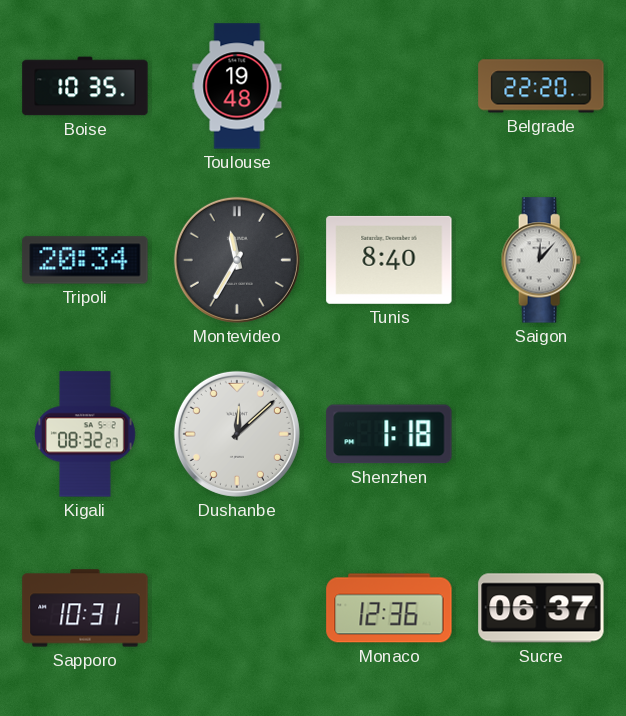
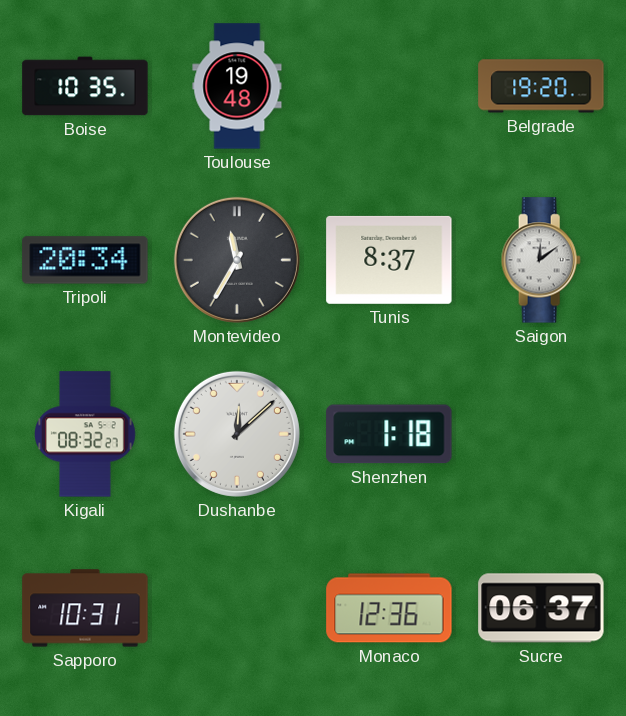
Belgrade: 22:20 -> 19:20 (541, 86)
Tunis: 8:40 -> 8:37 (389, 260)
Saigon: 12:07 -> 12:09 (541, 260)
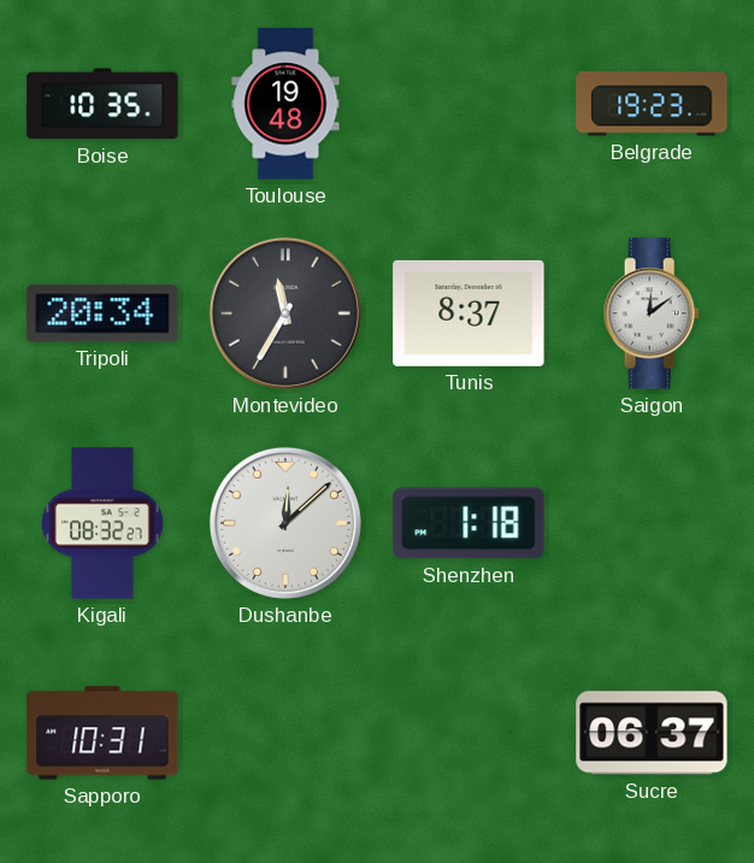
Belgrade: 19:20 -> 19:23 (652, 104)
Monaco: 12:36 -> none (389, 608)
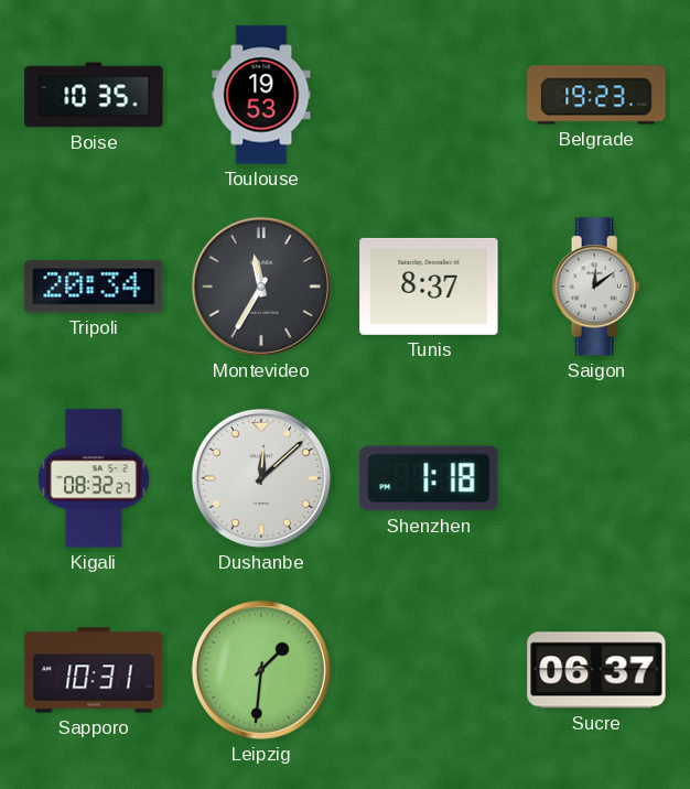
Toulouse: 19:48 -> 19:53 (261, 95)
Leipzig: none -> 1:31 (261, 670)
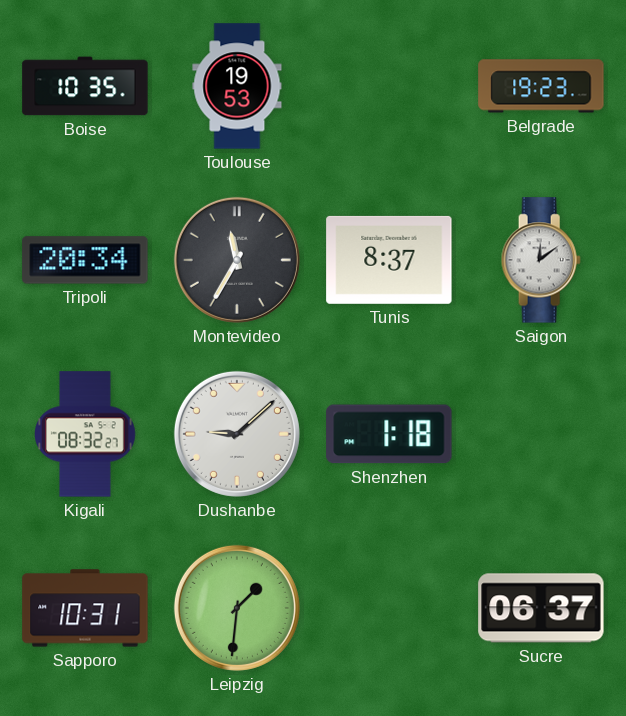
Dushanbe: 12:08 -> 9:08 (237, 434)
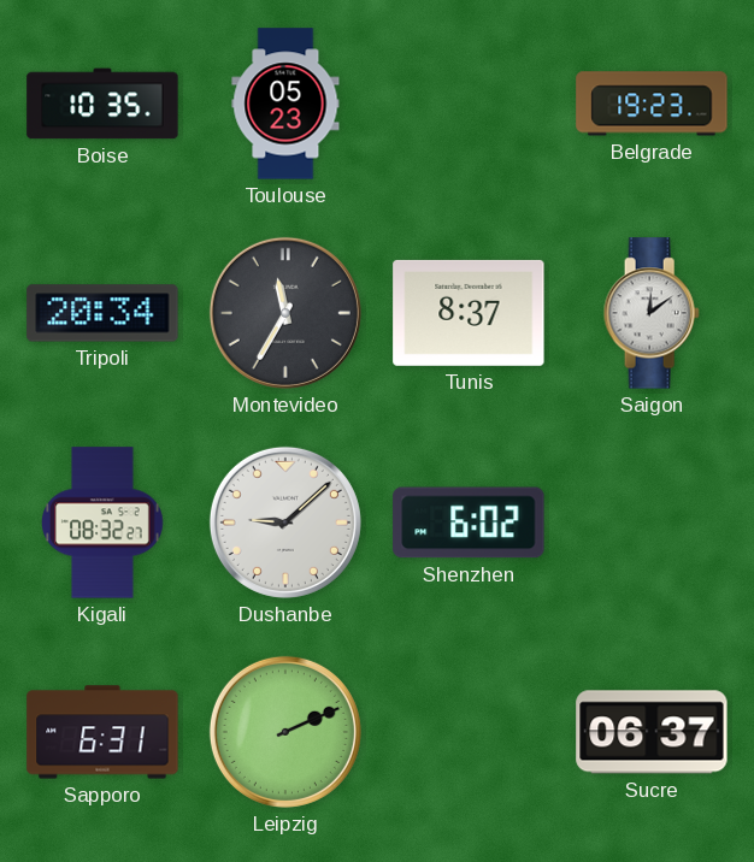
Toulouse: 19:53 -> 05:23 (285, 104)
Shenzhen: 1:18 -> 6:02 (469, 522)
Sapporo: 10:31 -> 6:31 (102, 732)
Leipzig: 1:31 -> 2:11 (285, 732)
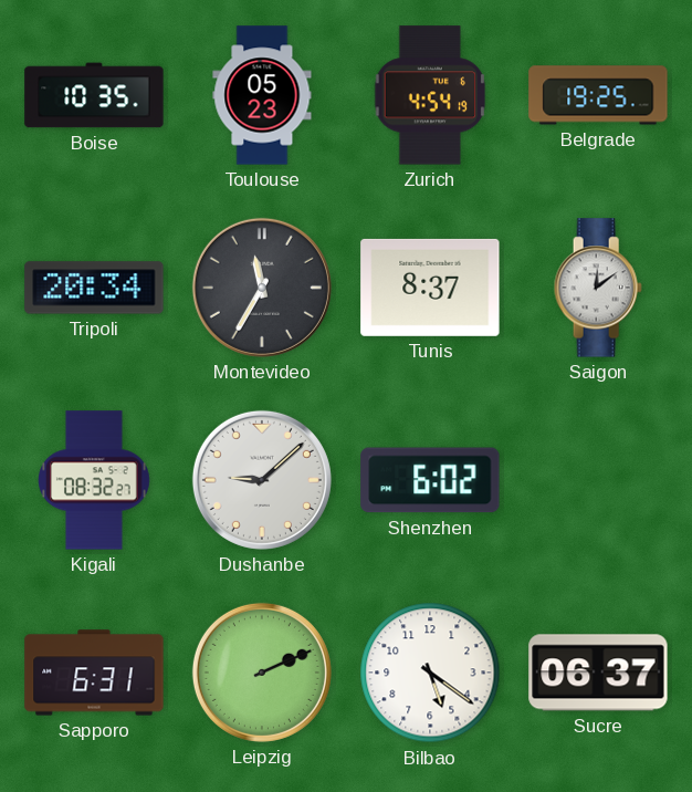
Zurich: none -> 4:54 (430, 95)
Belgrade: 19:23 -> 19:25 (598, 95)
Bilbao: none -> 5:21 (430, 673)
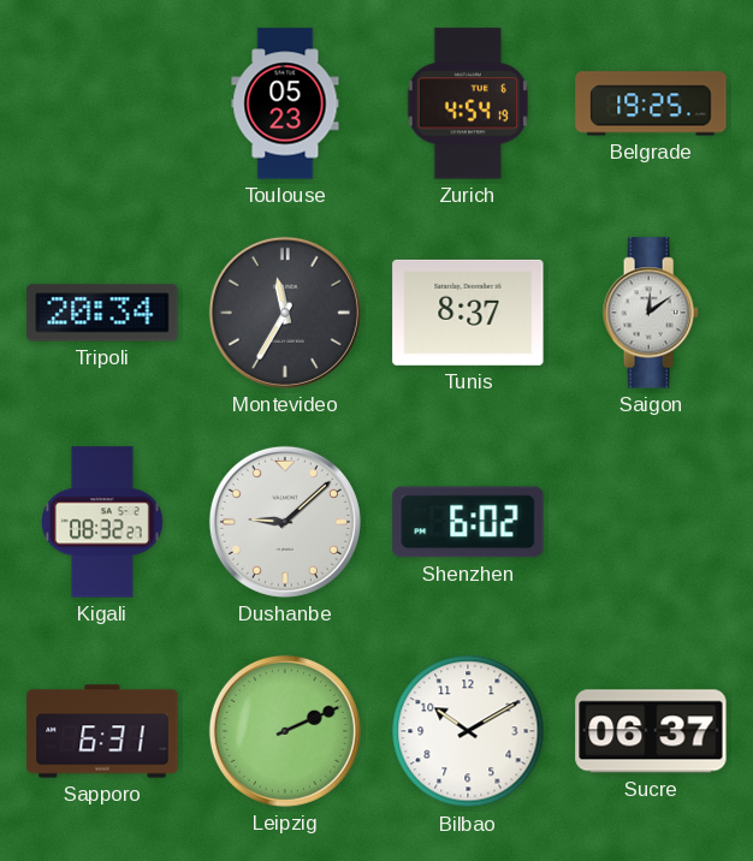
Boise: 10:35 -> none (94, 95)
Bilbao: 5:21 -> 10:10 (468, 731)
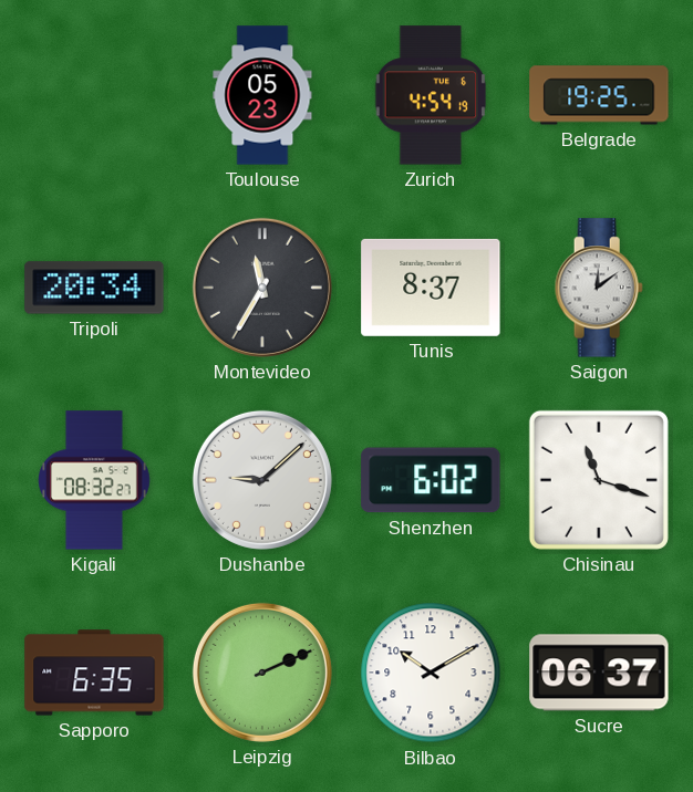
Chisinau: none -> 11:18 (599, 480)
Sapporo: 6:31 -> 6:35 (94, 673)
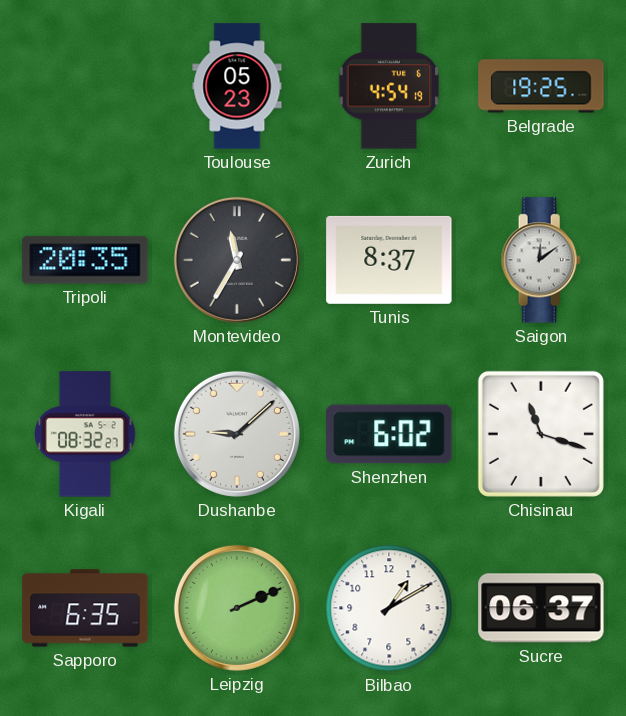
Tripoli: 20:34 -> 20:35 (85, 260)
Bilbao: 10:10 -> 1:10 (389, 608)
